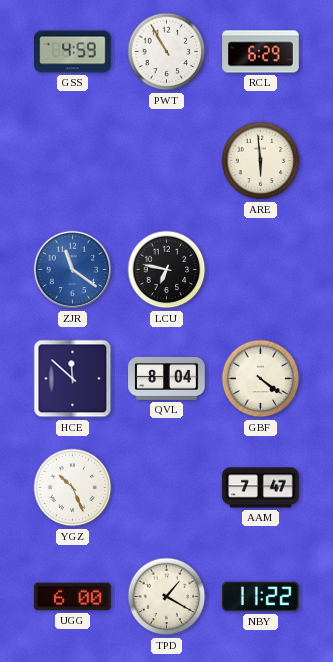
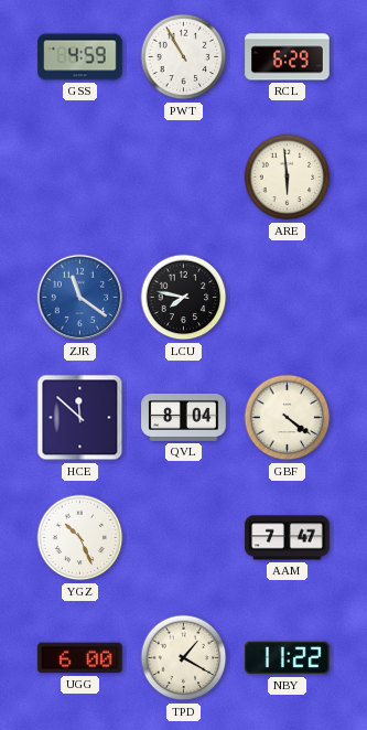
LCU: 6:47 -> 7:47 (184, 298)
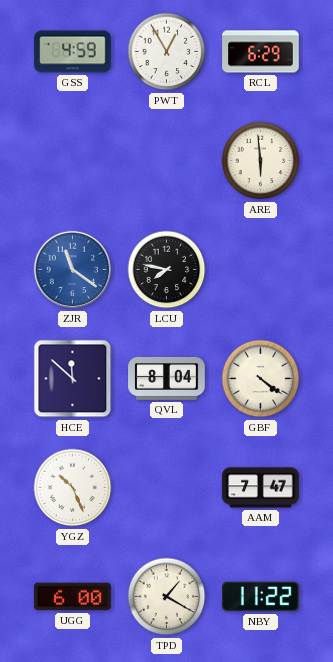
PWT: 10:55 -> 12:55 (167, 52)
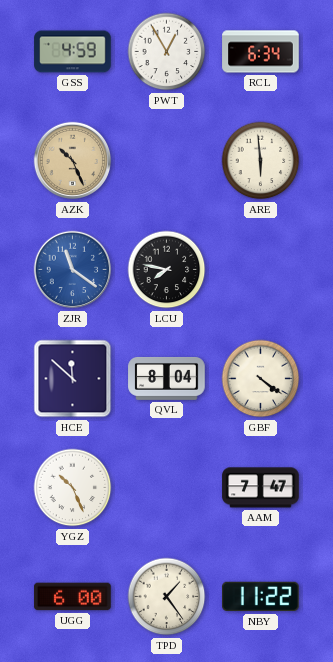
RCL: 6:29 -> 6:34 (261, 52)
AZK: none -> 10:26 (73, 161)
TPD: 1:20 -> 1:24 (167, 597)
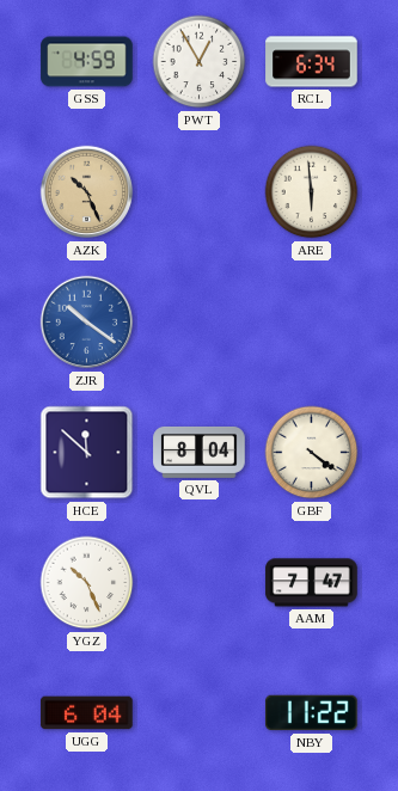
ZJR: 11:21 -> 10:21 (87, 323)
LCU: 7:47 -> none (167, 270)
UGG: 6:00 -> 6:04 (87, 713)
TPD: 1:24 -> none (167, 597)
